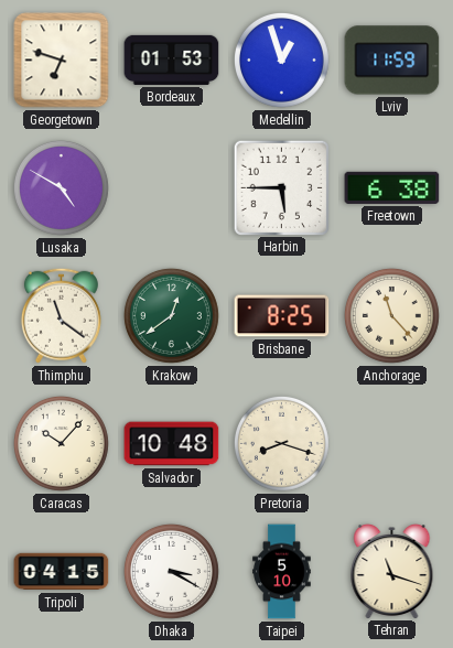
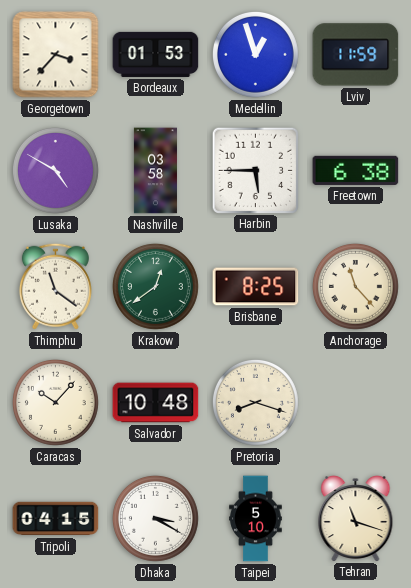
Georgetown: 6:48 -> 3:37 (56, 55)
Nashville: none -> 03:58 (155, 171)
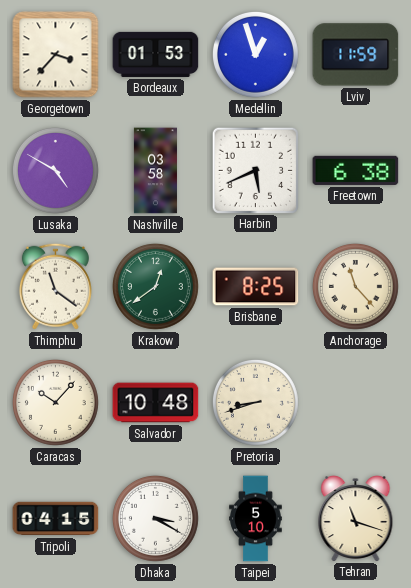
Harbin: 5:45 -> 5:41 (255, 170)
Pretoria: 8:18 -> 8:42 (255, 402)
